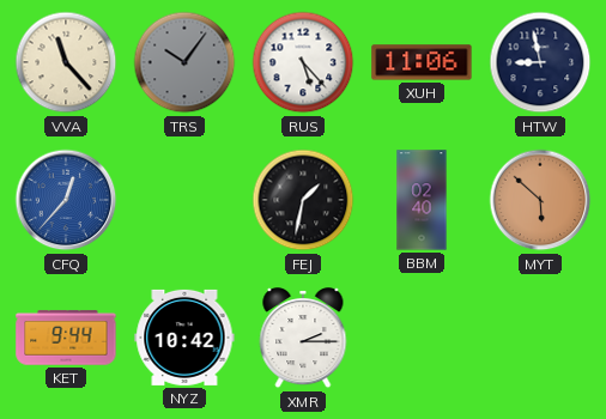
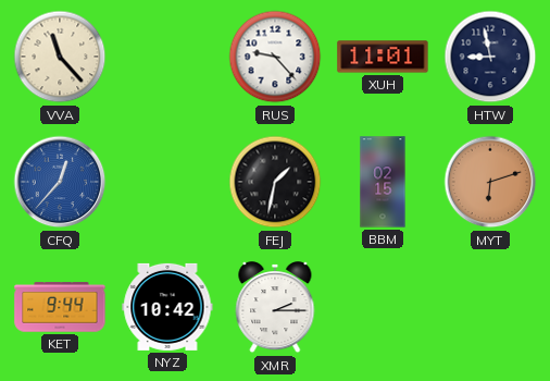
TRS: 10:06 -> none (184, 62)
RUS: 5:23 -> 9:23 (275, 57)
XUH: 11:06 -> 11:01 (383, 57)
BBM: 02:40 -> 02:15 (383, 182)
MYT: 5:52 -> 6:12 (490, 182)
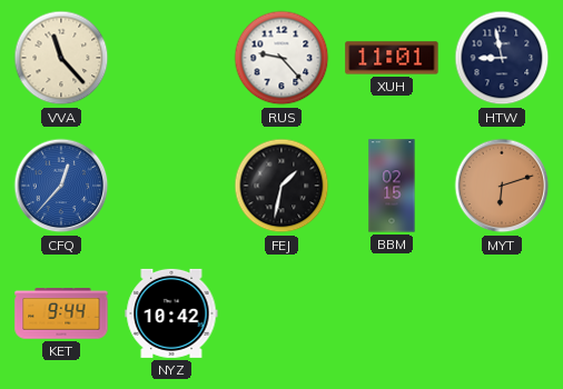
XMR: 2:15 -> none (275, 308)
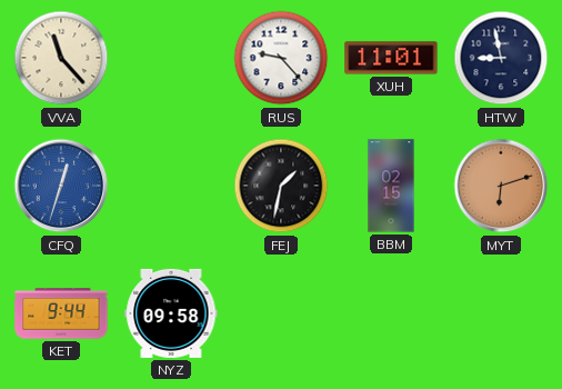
CFQ: 12:37 -> 12:33 (61, 186)
NYZ: 10:42 -> 09:58 (171, 313)
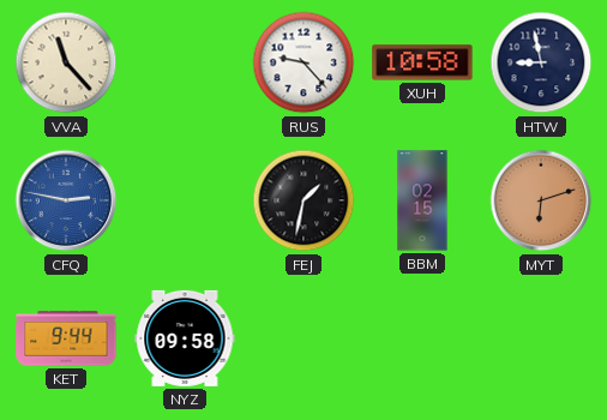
XUH: 11:01 -> 10:58 (422, 62)
CFQ: 12:33 -> 2:47 (66, 200)
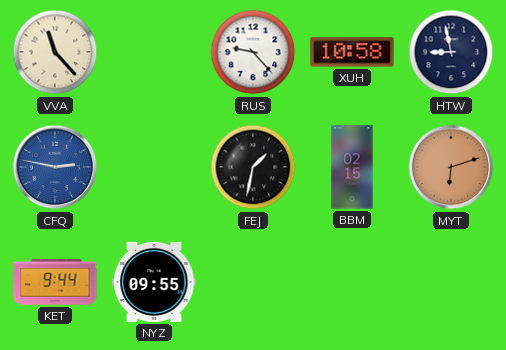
NYZ: 09:58 -> 09:55 (154, 282)
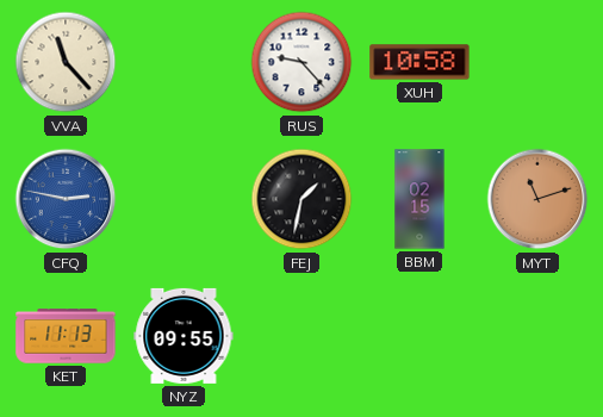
HTW: 8:58 -> none (451, 52)
MYT: 6:12 -> 11:12 (537, 199)
KET: 9:44 -> 11:13 (66, 336)
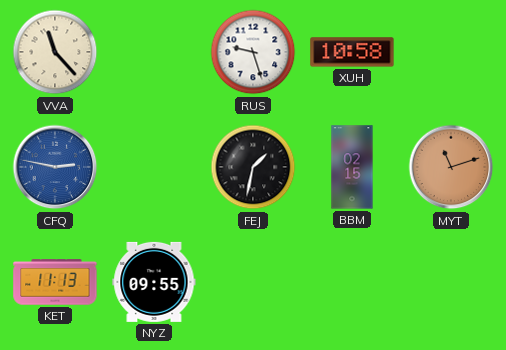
RUS: 9:23 -> 9:27 (253, 52)
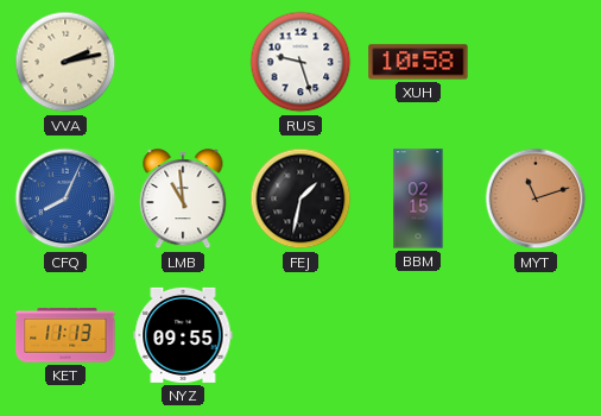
VVA: 11:23 -> 2:13 (65, 62)
CFQ: 2:47 -> 8:04 (65, 198)
LMB: none -> 10:59 (183, 200)
